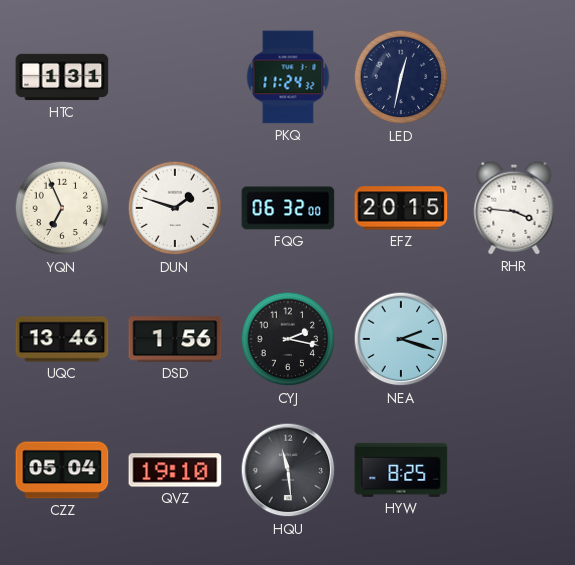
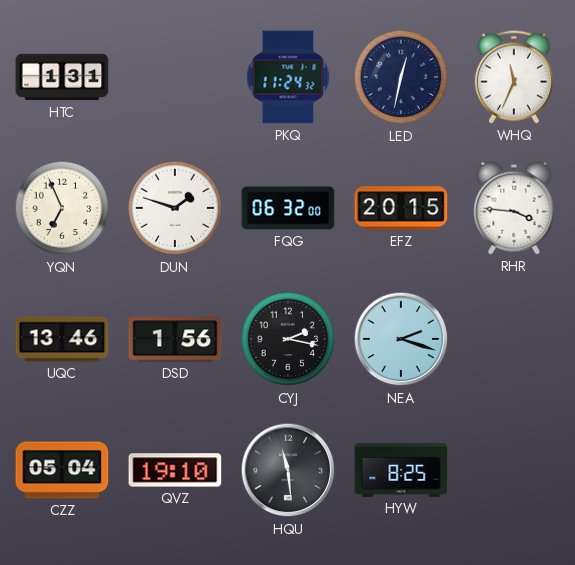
WHQ: none -> 11:34 (514, 77)
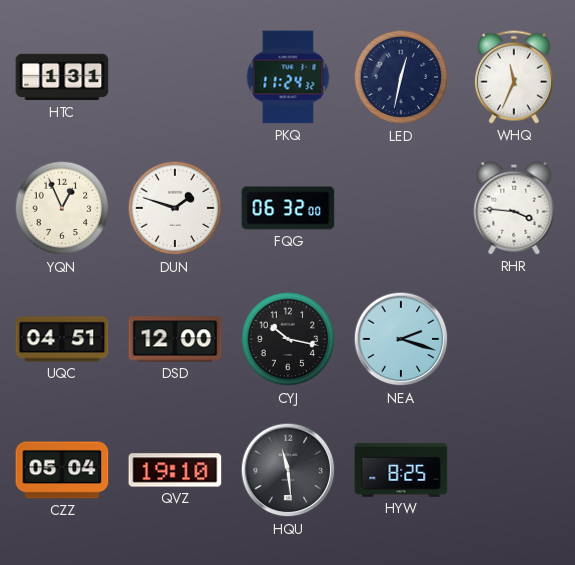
YQN: 6:56 -> 12:56 (62, 208)
EFZ: 20:15 -> none (401, 208)
UQC: 13:46 -> 04:51 (62, 339)
DSD: 1:56 -> 12:00 (175, 339)
CYJ: 2:17 -> 10:17 (288, 339)
